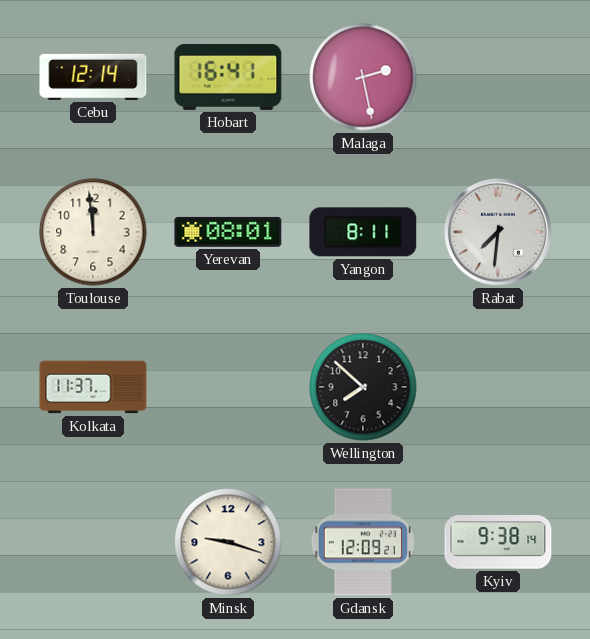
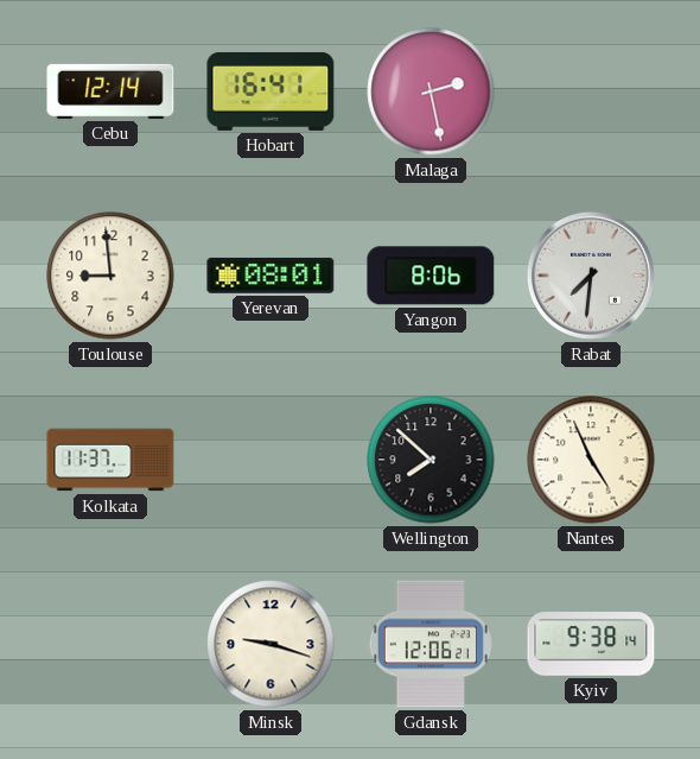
Toulouse: 11:59 -> 8:59 (110, 276)
Yangon: 8:11 -> 8:06 (431, 276)
Nantes: none -> 4:56 (591, 460)
Gdansk: 12:09 -> 12:06 (429, 644)
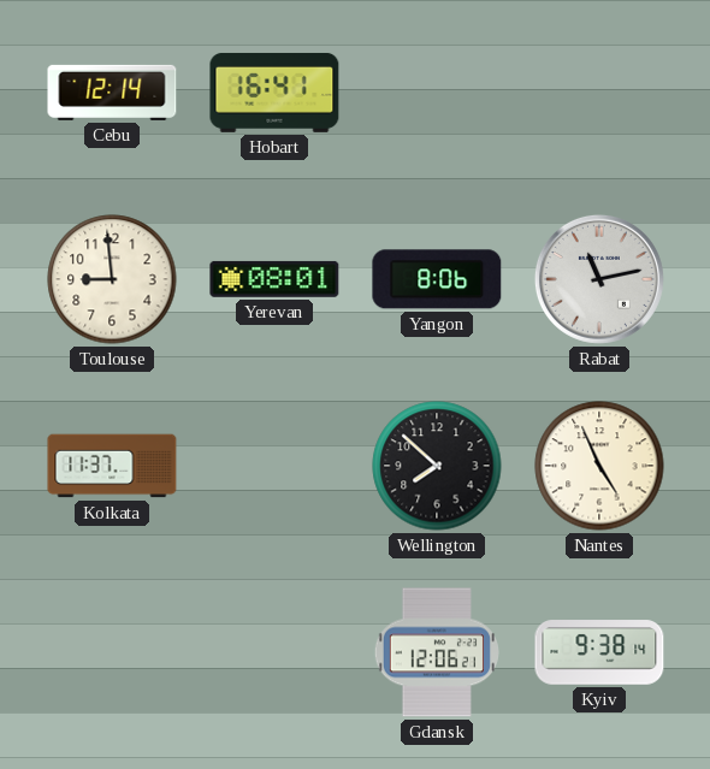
Malaga: 2:28 -> none (431, 91)
Rabat: 7:31 -> 11:13 (599, 279)
Minsk: 9:18 -> none (271, 644)
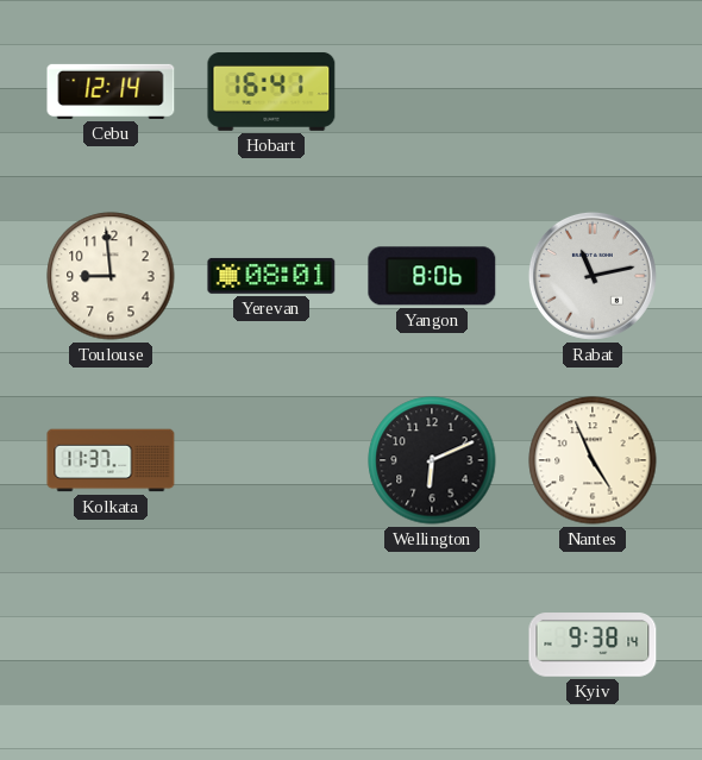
Wellington: 7:52 -> 6:11 (432, 460)
Gdansk: 12:06 -> none (436, 652)
